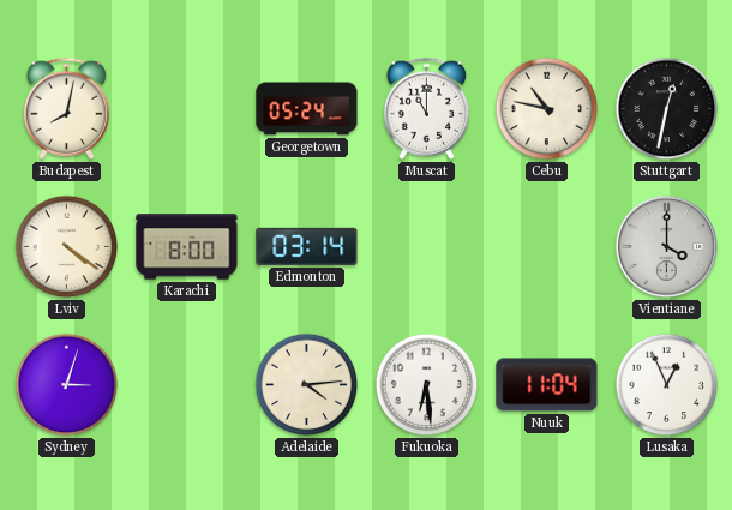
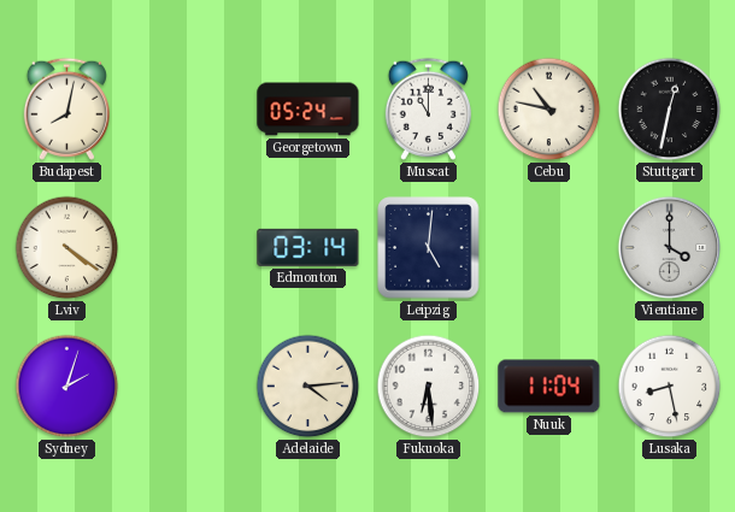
Karachi: 8:00 -> none (187, 247)
Leipzig: none -> 5:01 (429, 248)
Sydney: 3:03 -> 2:03 (67, 387)
Lusaka: 12:56 -> 8:28 (670, 387)
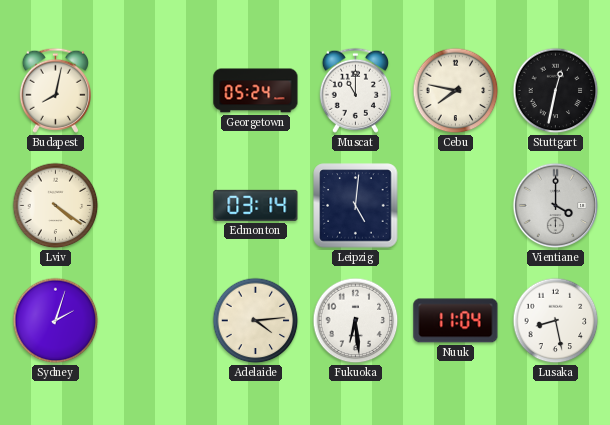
Cebu: 10:47 -> 7:47 (456, 91)
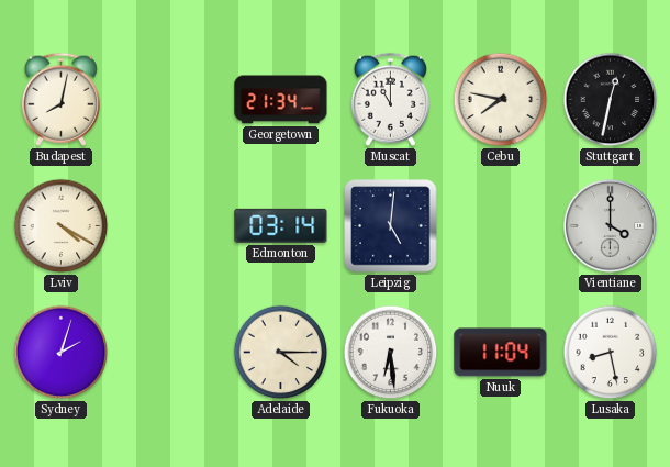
Georgetown: 05:24 -> 21:34 (281, 100)
Lviv: 4:21 -> 4:20 (62, 226)
Adelaide: 4:14 -> 4:15 (281, 353)
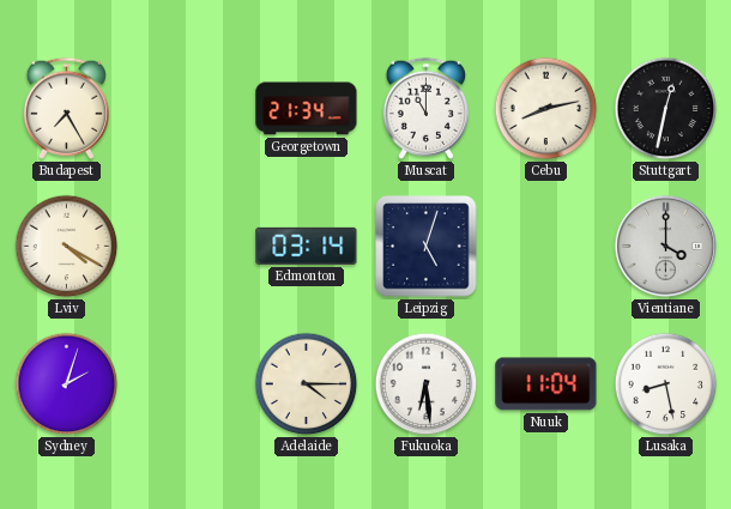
Budapest: 8:02 -> 7:25 (66, 108)
Cebu: 7:47 -> 8:13 (546, 109)
Leipzig: 5:01 -> 5:03 (427, 247)
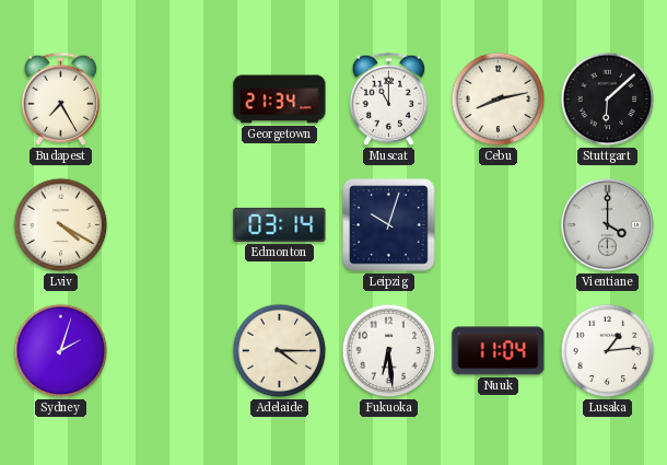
Stuttgart: 12:32 -> 6:08 (608, 100)
Leipzig: 5:03 -> 10:03 (389, 225)
Lusaka: 8:28 -> 1:14 (608, 351)
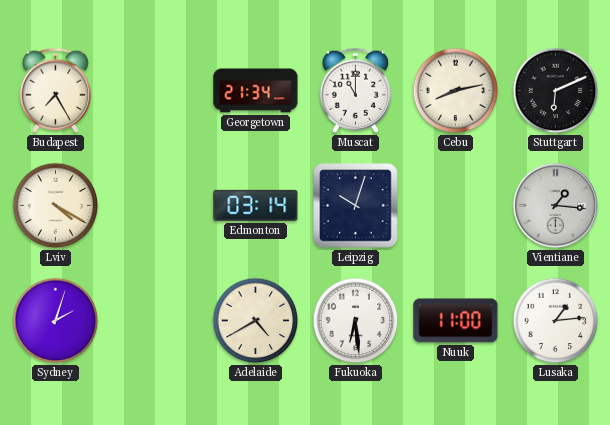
Stuttgart: 6:08 -> 6:11 (556, 91)
Vientiane: 4:00 -> 1:16 (556, 206)
Adelaide: 4:15 -> 4:40 (256, 321)
Nuuk: 11:04 -> 11:00 (456, 321)
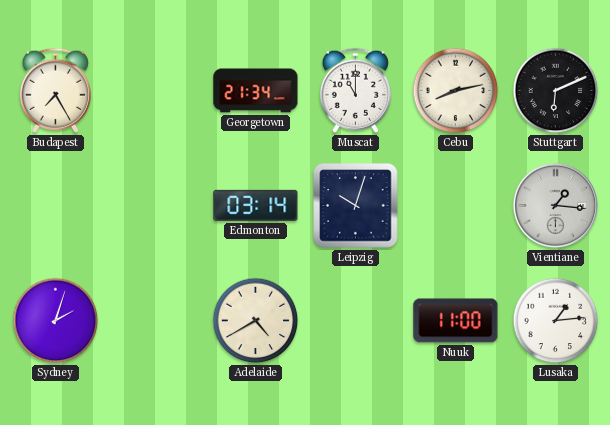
Lviv: 4:20 -> none (56, 206)
Fukuoka: 6:29 -> none (356, 321)
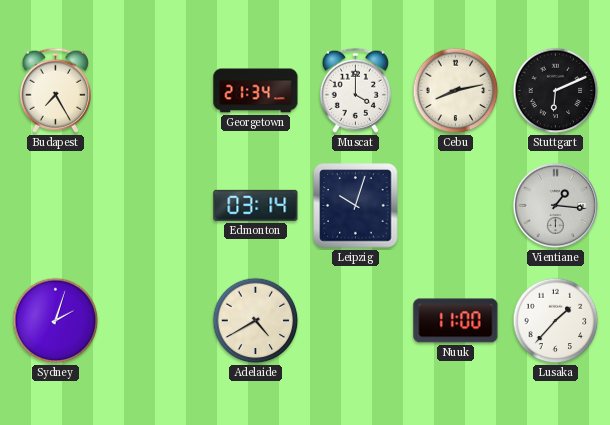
Muscat: 11:00 -> 4:00 (355, 90)
Lusaka: 1:14 -> 1:37 (556, 321)
